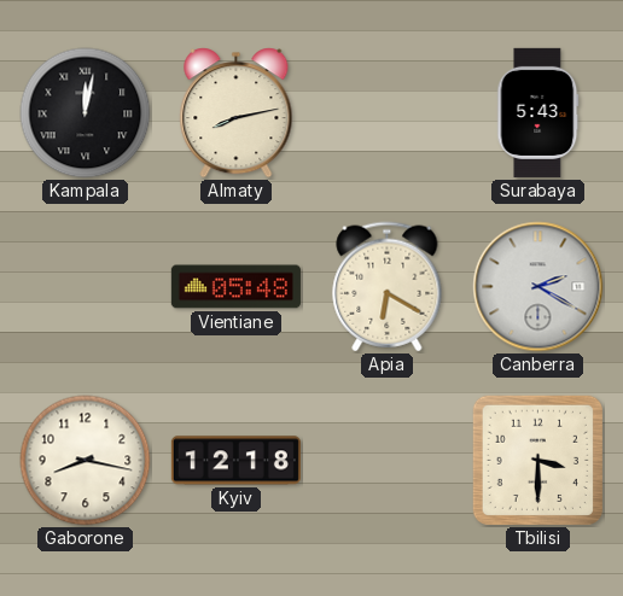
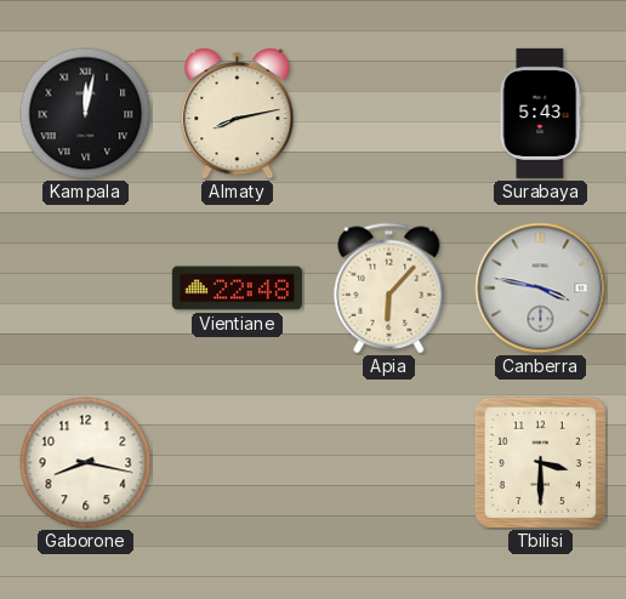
Vientiane: 05:48 -> 22:48 (237, 289)
Apia: 6:20 -> 6:07 (389, 289)
Canberra: 2:20 -> 3:47 (541, 289)
Kyiv: 12:18 -> none (235, 461)
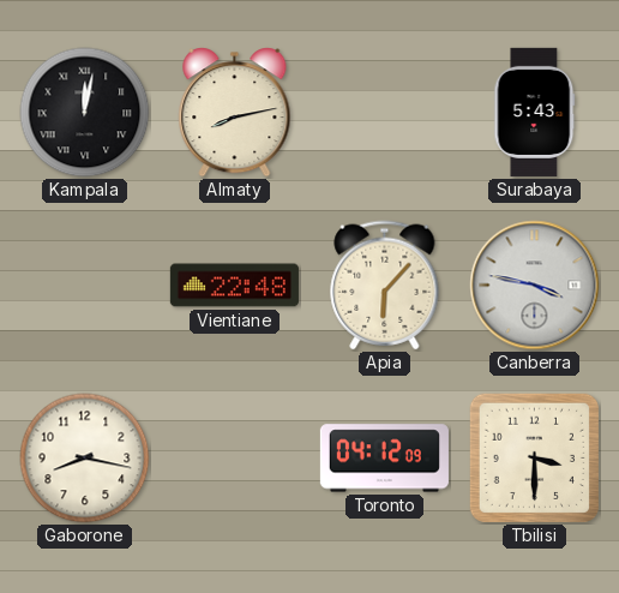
Toronto: none -> 04:12 (384, 459)
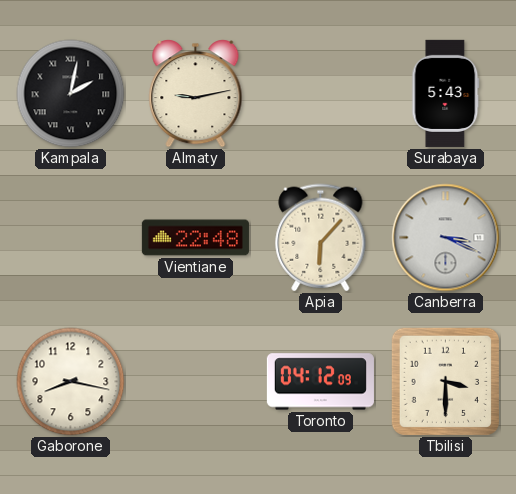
Kampala: 12:02 -> 2:02 (71, 94)
Almaty: 8:13 -> 9:13 (196, 94)
Canberra: 3:47 -> 3:19 (446, 238)
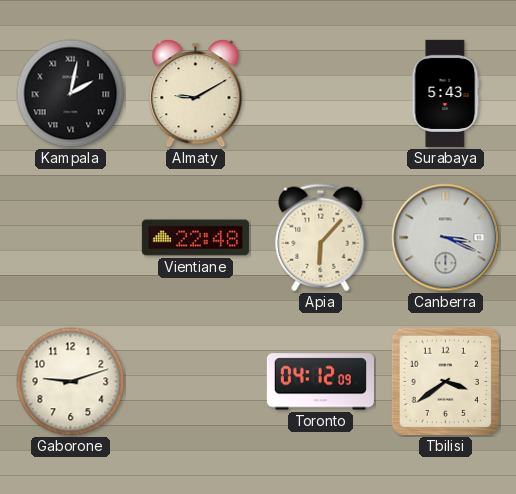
Almaty: 9:13 -> 9:10 (196, 94)
Gaborone: 8:17 -> 9:12 (71, 382)
Tbilisi: 3:30 -> 3:39 (445, 381)
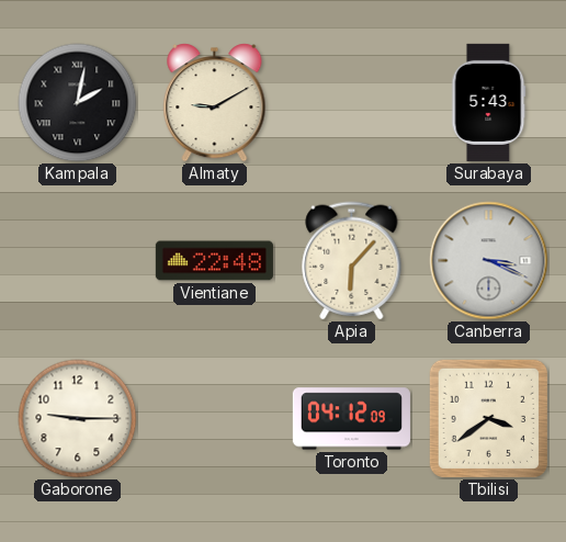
Gaborone: 9:12 -> 9:15 (78, 419)
